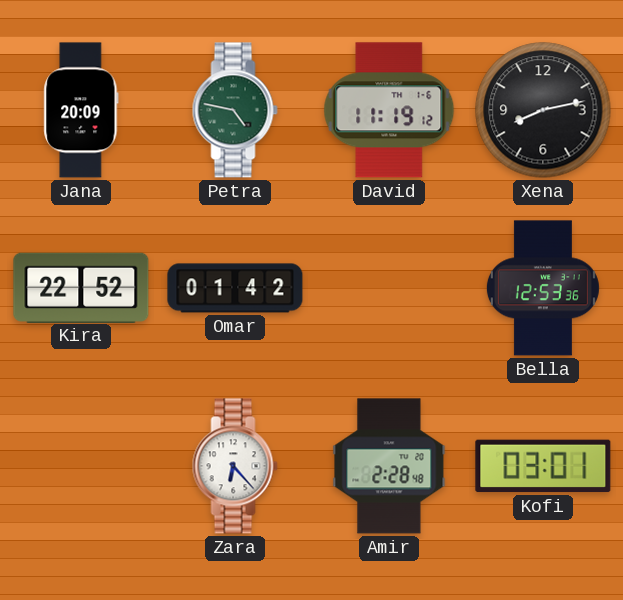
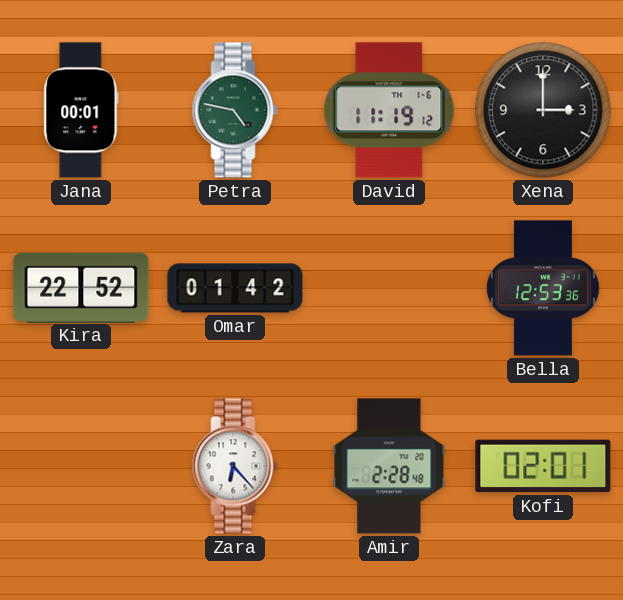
Jana: 20:09 -> 00:01 (81, 110)
Xena: 8:13 -> 3:00 (543, 110)
Kofi: 03:01 -> 02:01 (543, 466)
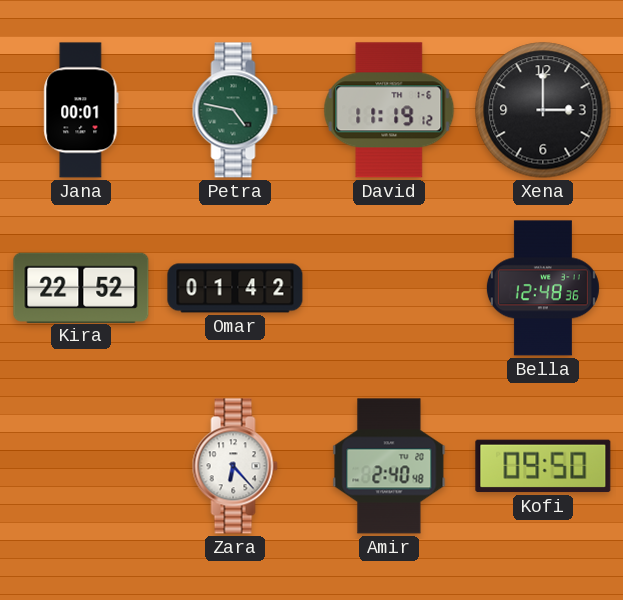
Bella: 12:53 -> 12:48 (543, 288)
Amir: 2:28 -> 2:40 (389, 466)
Kofi: 02:01 -> 09:50 (543, 466)
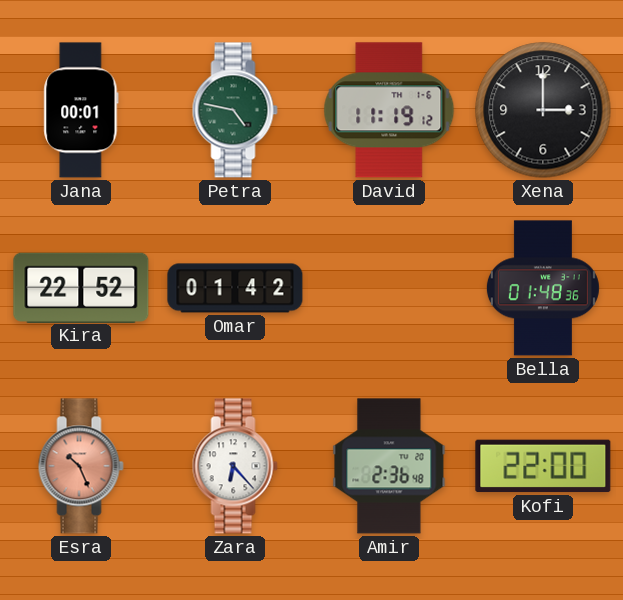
Bella: 12:48 -> 01:48 (543, 288)
Esra: none -> 10:26 (81, 466)
Amir: 2:40 -> 2:36 (389, 466)
Kofi: 09:50 -> 22:00 (543, 466)
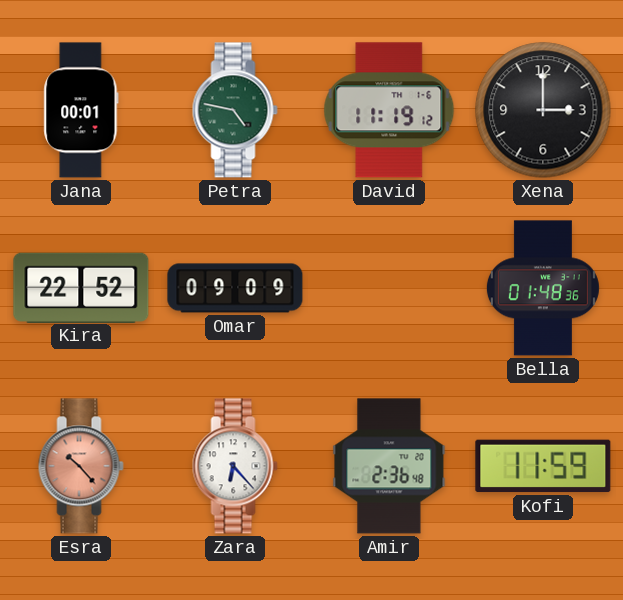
Omar: 01:42 -> 09:09 (235, 288)
Esra: 10:26 -> 10:23 (81, 466)
Kofi: 22:00 -> 11:59 (543, 466)
